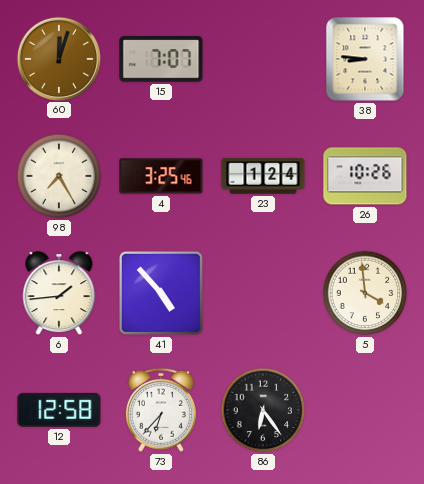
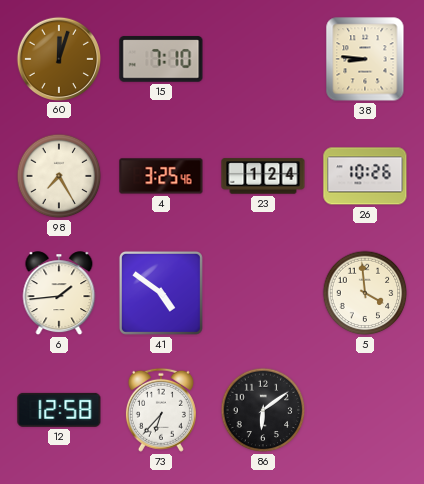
15: 7:07 -> 7:10 (161, 59)
41: 4:53 -> 4:51 (161, 293)
86: 6:24 -> 6:09 (263, 410)
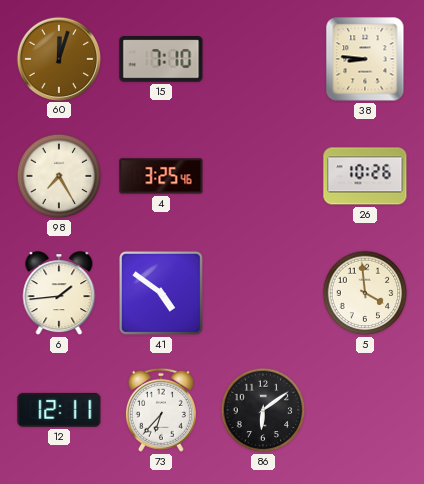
23: 1:24 -> none (263, 176)
12: 12:58 -> 12:11 (59, 410)
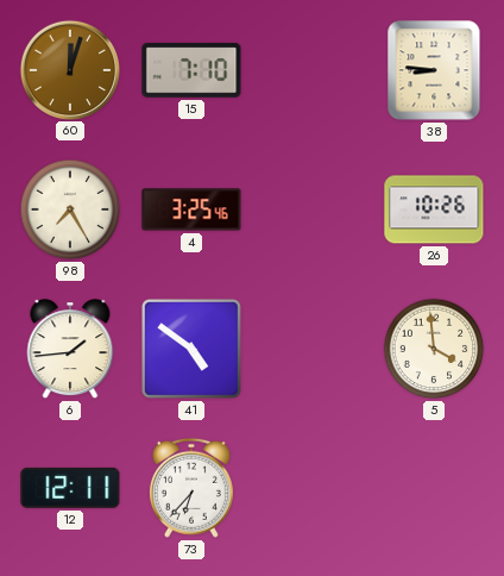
86: 6:09 -> none (263, 410)
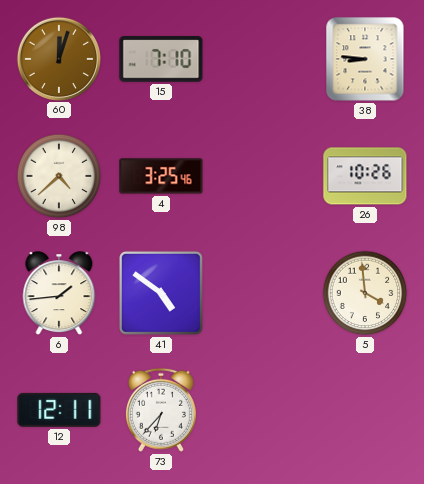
98: 7:25 -> 4:38 (59, 176)
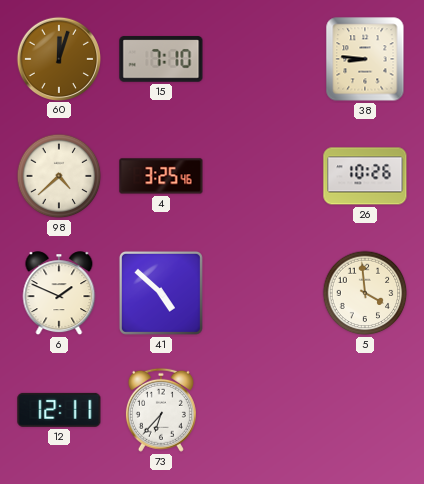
6: 1:44 -> 1:49 (59, 294)
41: 4:51 -> 4:52 (161, 293)
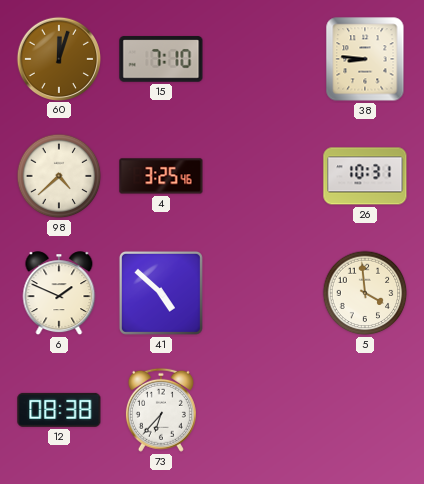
26: 10:26 -> 10:31 (365, 176)
12: 12:11 -> 08:38 (59, 410)
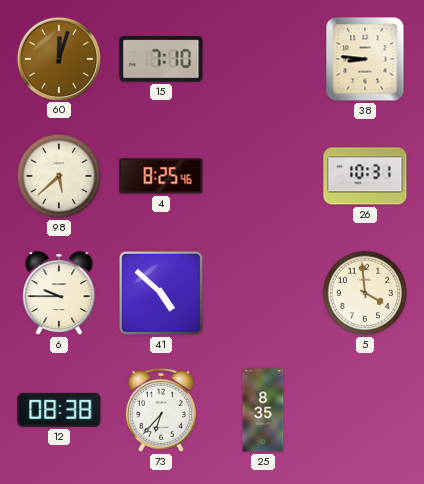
98: 4:38 -> 5:38 (59, 176)
4: 3:25 -> 8:25 (161, 176)
6: 1:49 -> 9:45 (59, 294)
25: none -> 8:35 (263, 410)
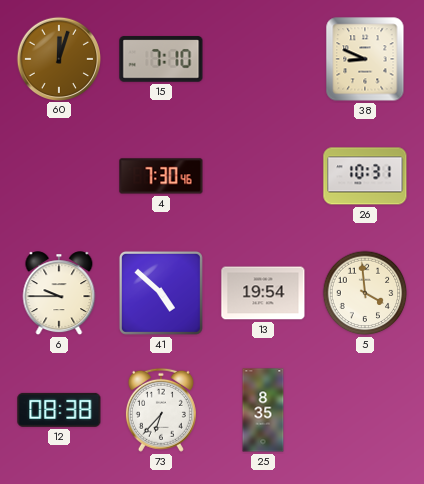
38: 8:46 -> 8:49 (365, 59)
98: 5:38 -> none (59, 176)
4: 8:25 -> 7:30 (161, 176)
13: none -> 19:54 (263, 293)
